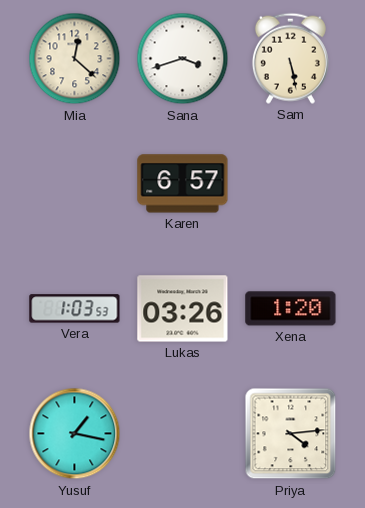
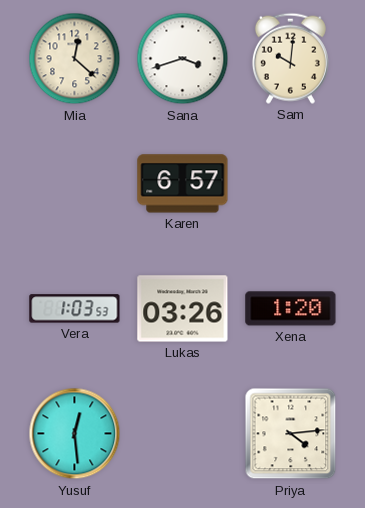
Sam: 5:28 -> 10:01 (290, 58)
Yusuf: 1:17 -> 12:29 (75, 434)
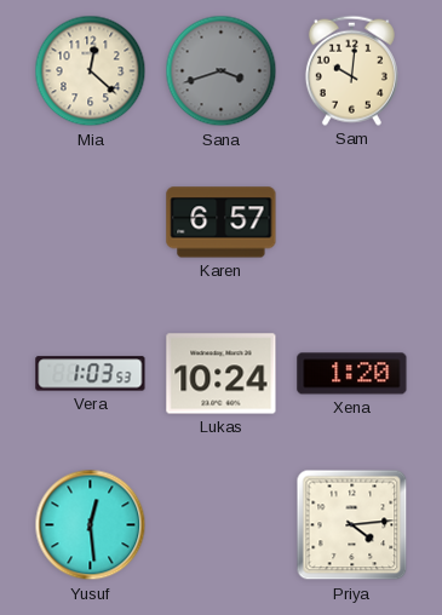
Sana dial: white -> grey (222, 71)
Lukas: 03:26 -> 10:24 (222, 374)
